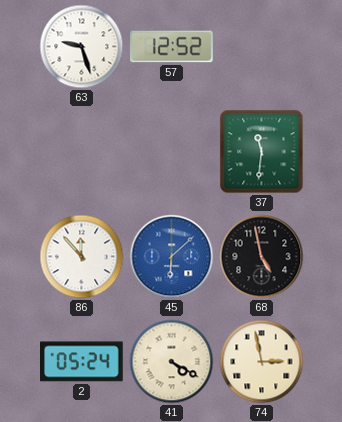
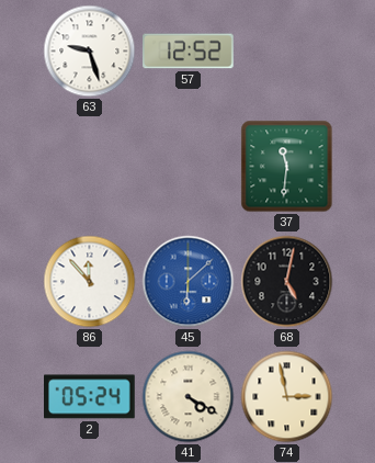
68: 4:58 -> 5:02 (287, 282)
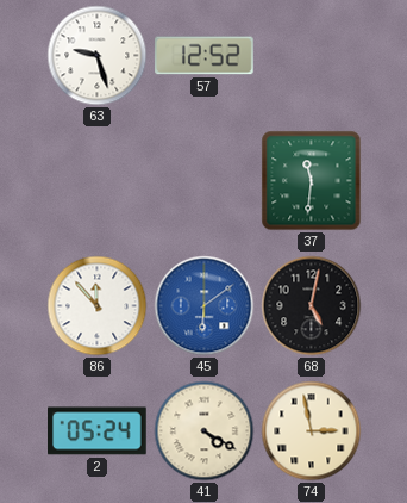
45: 6:08 -> 6:09 (205, 306)
